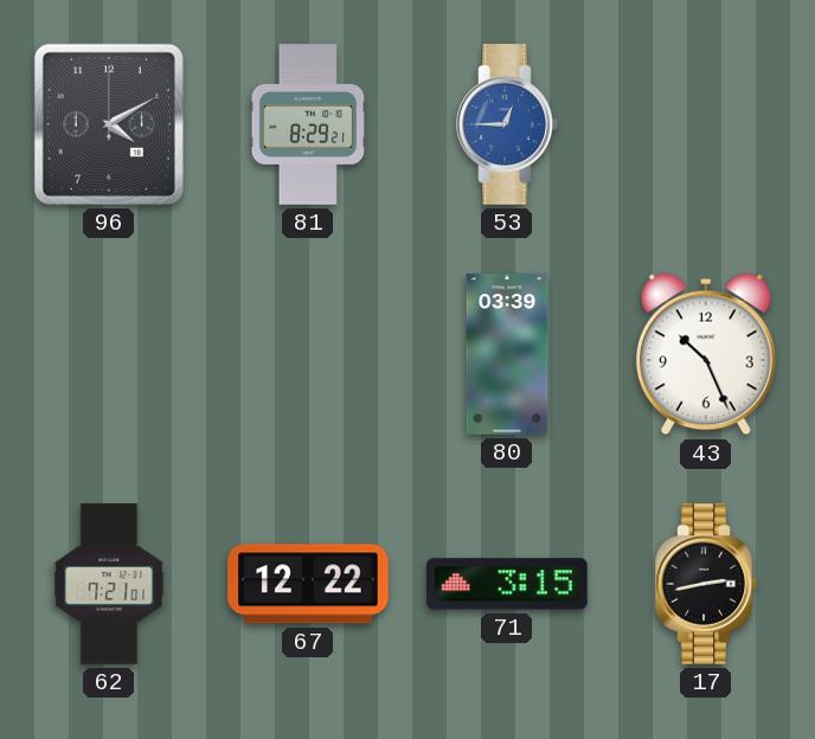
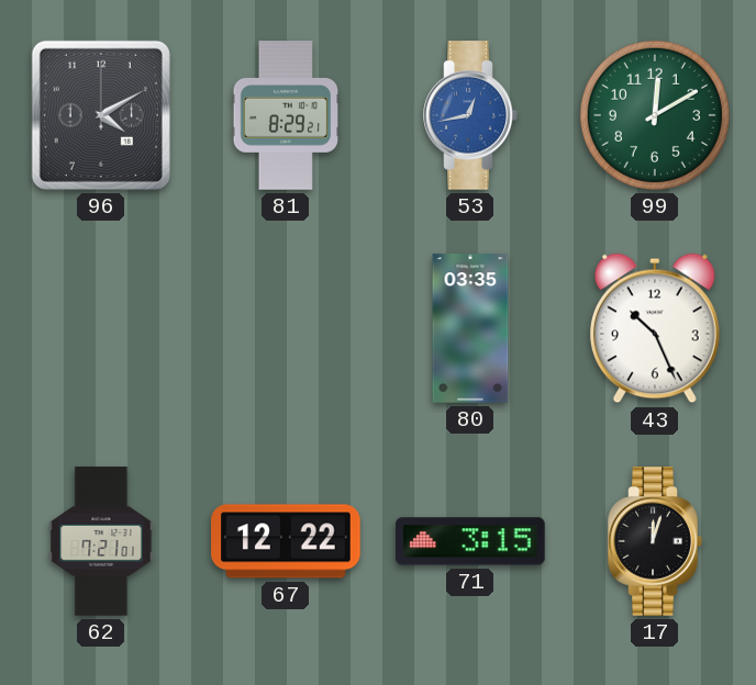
53: 12:45 -> 12:43 (470, 115)
99: none -> 12:10 (655, 115)
80: 03:39 -> 03:35 (470, 328)
17: 2:43 -> 12:03 (655, 541)
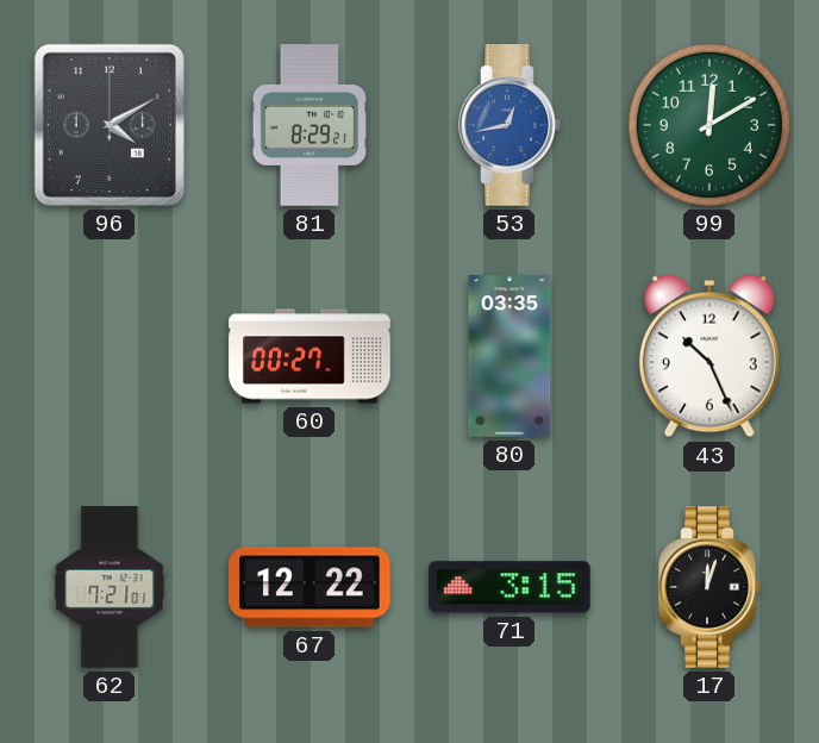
60: none -> 00:27 (310, 356)
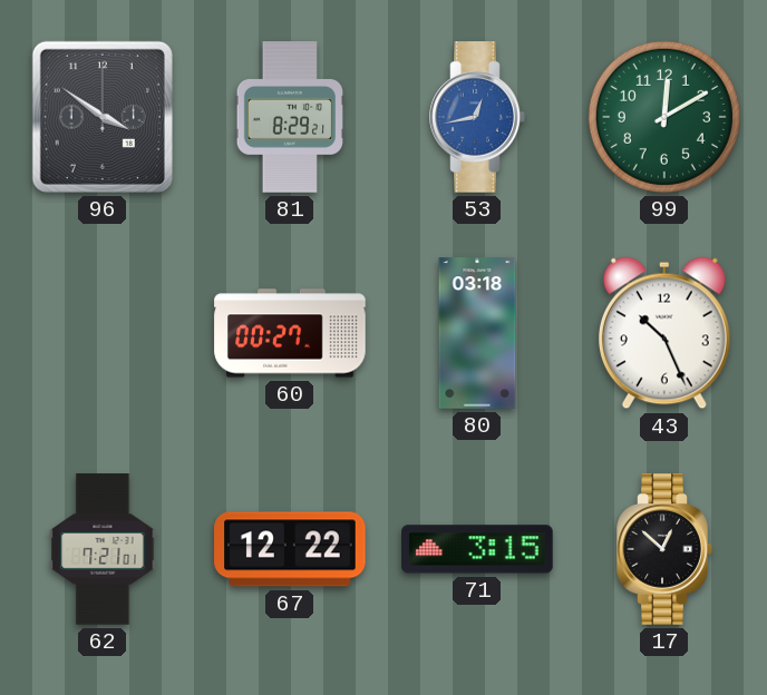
96: 4:10 -> 3:51 (103, 117)
80: 03:35 -> 03:18 (477, 333)
17: 12:03 -> 12:52 (664, 549)
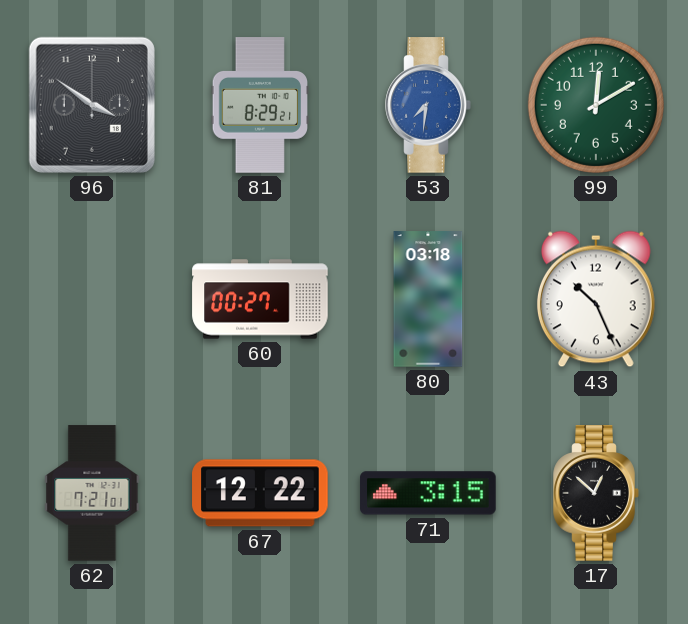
53: 12:43 -> 7:31 (428, 105)
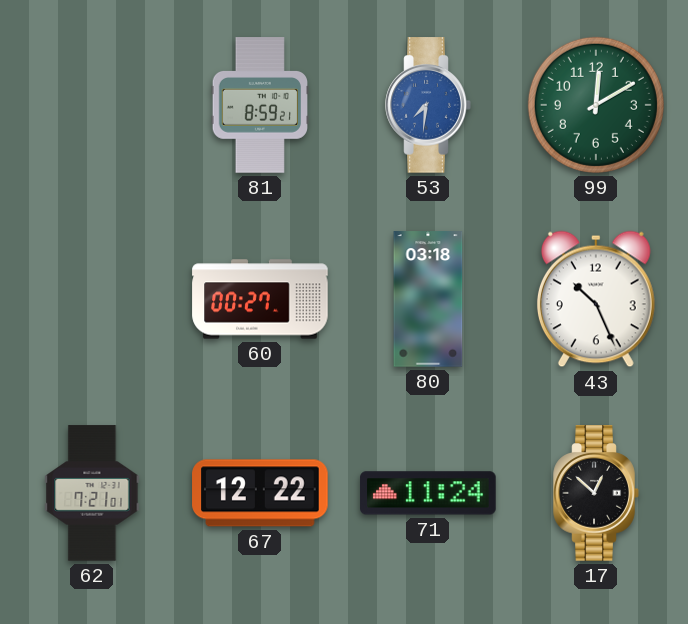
96: 3:51 -> none (92, 105)
81: 8:29 -> 8:59 (259, 105)
71: 3:15 -> 11:24 (428, 493)
